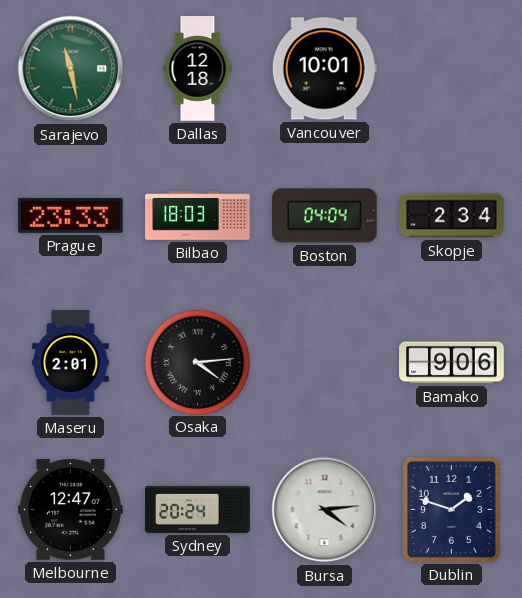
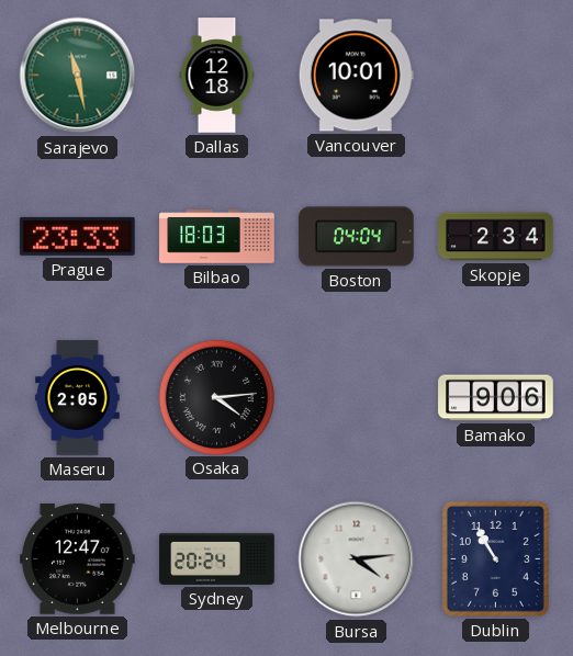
Maseru: 2:01 -> 2:05 (78, 398)
Dublin: 1:48 -> 10:55 (495, 558)
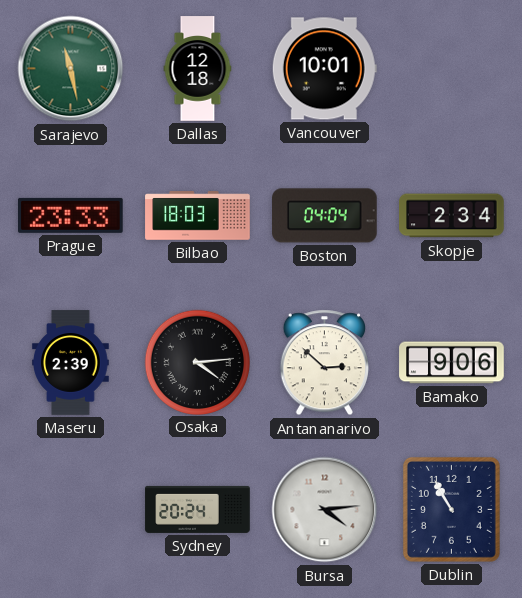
Maseru: 2:05 -> 2:39 (71, 363)
Antananarivo: none -> 2:52 (324, 363)
Melbourne: 12:47 -> none (78, 559)
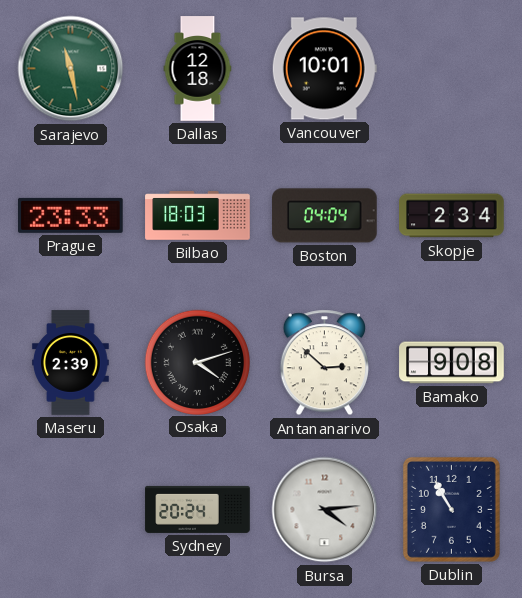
Osaka: 4:14 -> 4:12 (197, 362)
Bamako: 9:06 -> 9:08 (452, 363)
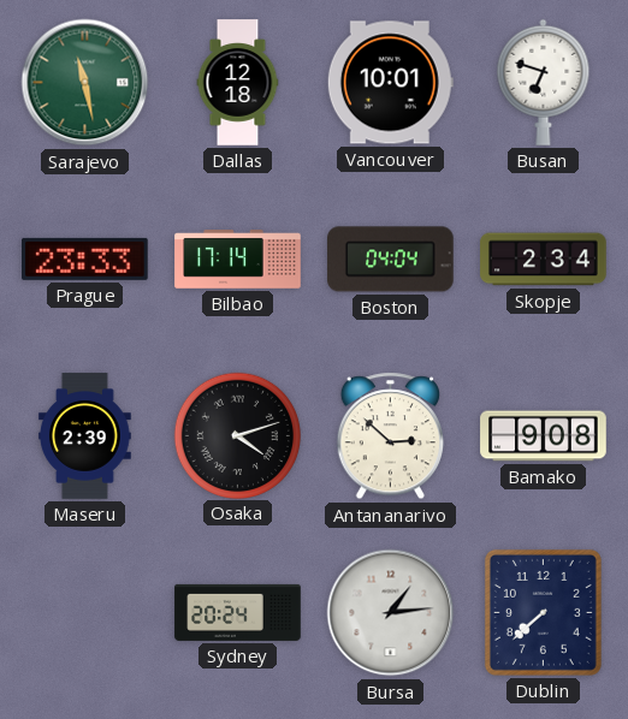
Busan: none -> 6:48 (544, 82)
Bilbao: 18:03 -> 17:14 (238, 260)
Bursa: 4:14 -> 1:14 (391, 613)
Dublin: 10:55 -> 7:38 (543, 612)
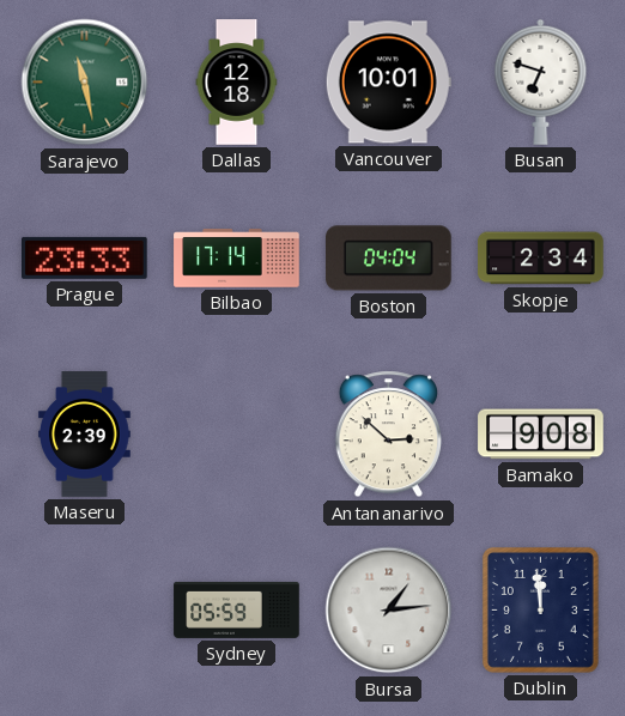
Osaka: 4:12 -> none (237, 435)
Sydney: 20:24 -> 05:59 (237, 609)
Dublin: 7:38 -> 11:59 (540, 609)
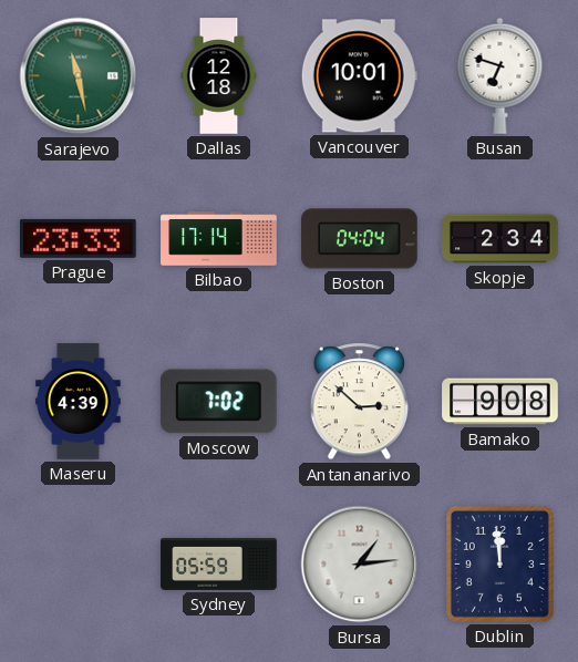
Maseru: 2:39 -> 4:39 (79, 402)
Moscow: none -> 7:02 (218, 402)
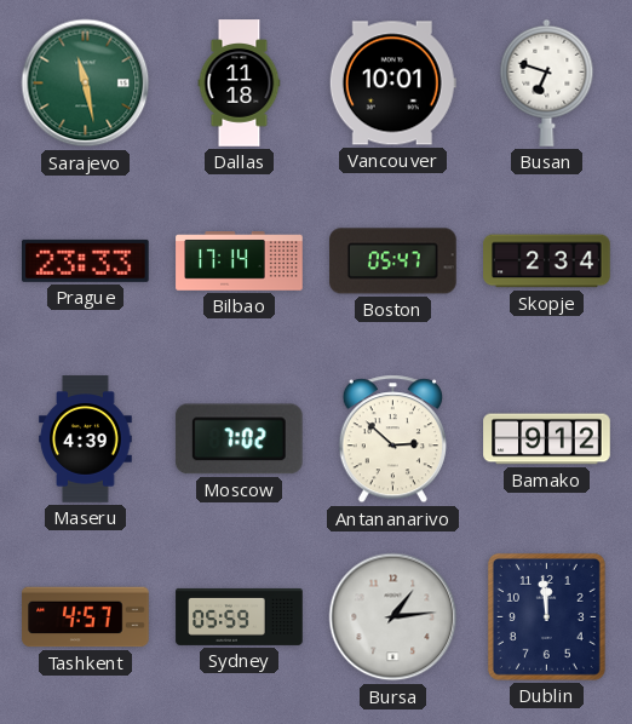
Dallas: 12:18 -> 11:18 (240, 84)
Boston: 04:04 -> 05:47 (393, 262)
Bamako: 9:08 -> 9:12 (547, 439)
Tashkent: none -> 4:57 (86, 617)
